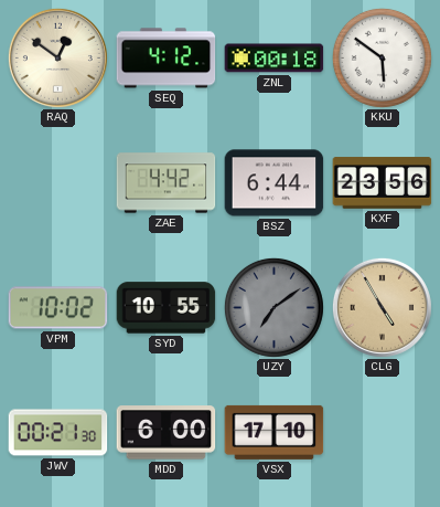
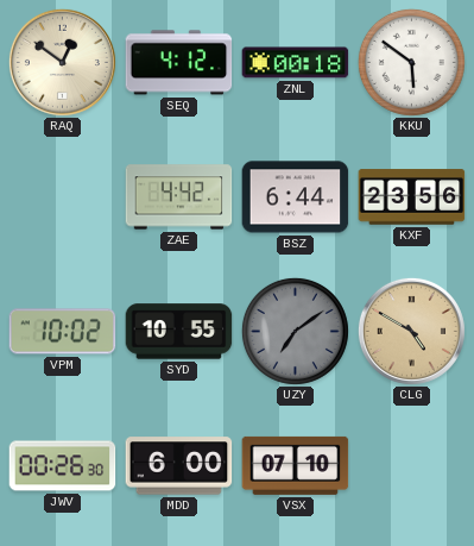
CLG: 4:55 -> 4:50 (411, 331)
JWV: 00:21 -> 00:26 (63, 466)
VSX: 17:10 -> 07:10 (296, 465)
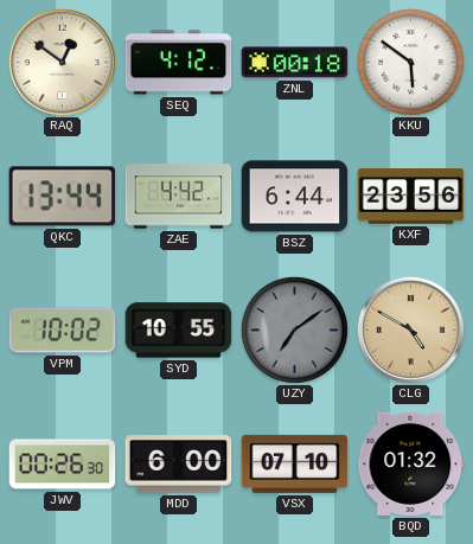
QKC: none -> 13:44 (63, 197)
BQD: none -> 01:32 (411, 463)
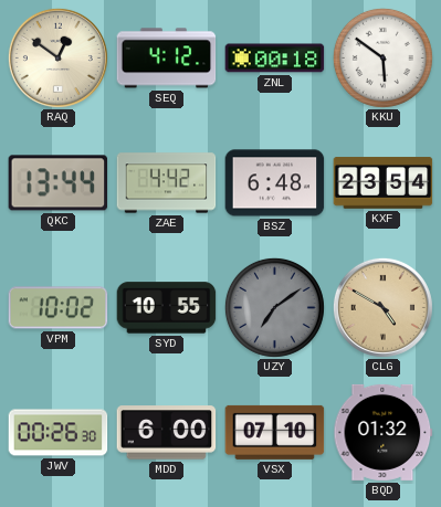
BSZ: 6:44 -> 6:48 (275, 183)
KXF: 23:56 -> 23:54 (384, 183)
